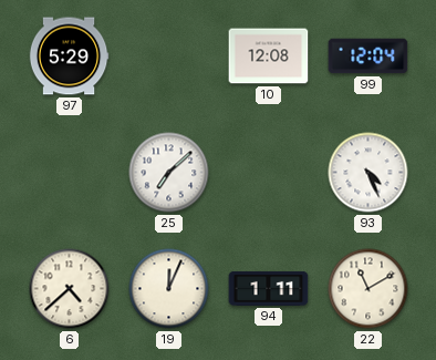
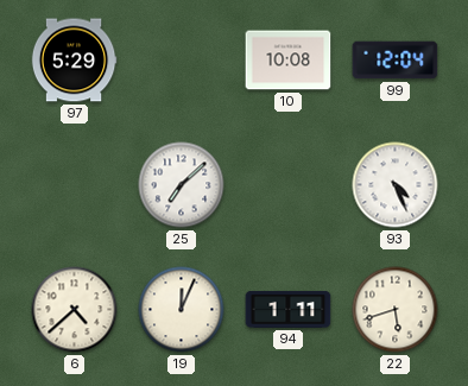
10: 12:08 -> 10:08 (289, 61)
22: 11:10 -> 5:42 (396, 310)
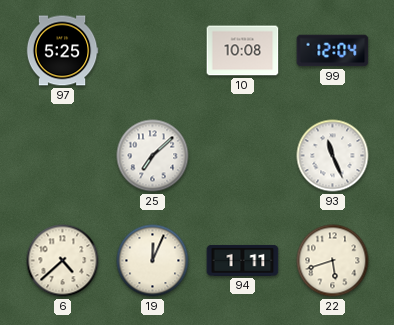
97: 5:29 -> 5:25 (62, 51)
93: 4:26 -> 11:26 (333, 156)
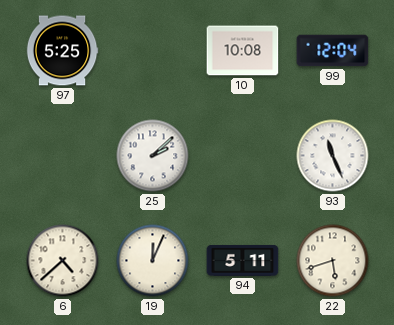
25: 7:08 -> 2:08 (153, 156)
94: 1:11 -> 5:11 (243, 260)
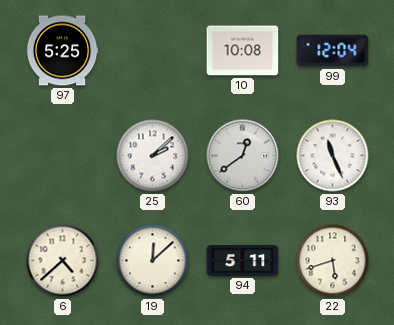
60: none -> 12:39 (243, 156)
19: 12:04 -> 12:08 (153, 261)
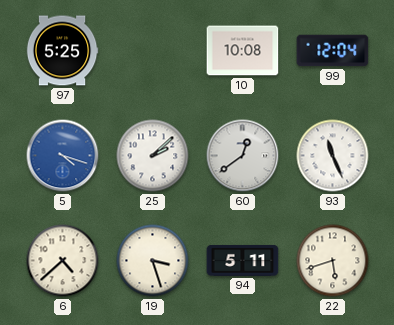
5: none -> 4:18 (63, 156)
19: 12:08 -> 3:27 (153, 261)
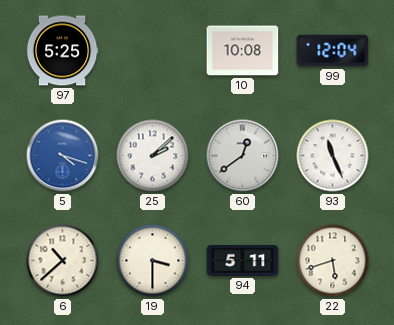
6: 4:38 -> 10:38 (63, 261)
19: 3:27 -> 3:30 (153, 261)
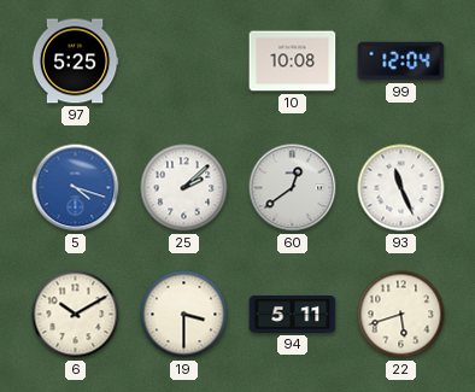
6: 10:38 -> 10:10 (76, 315)
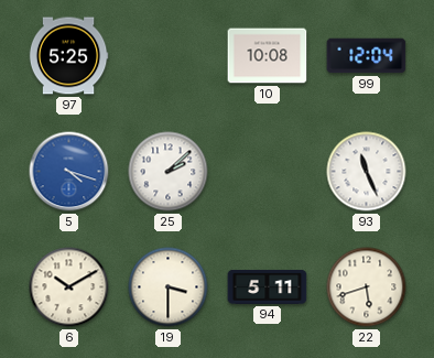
60: 12:39 -> none (293, 188)
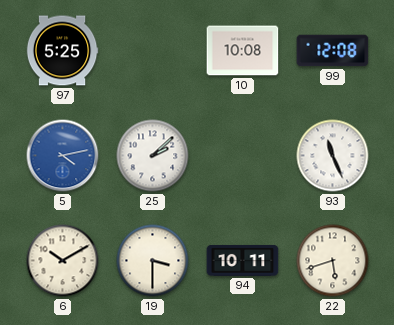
99: 12:04 -> 12:08 (333, 51)
5: 4:18 -> 4:13 (63, 156)
94: 5:11 -> 10:11 (243, 260)
